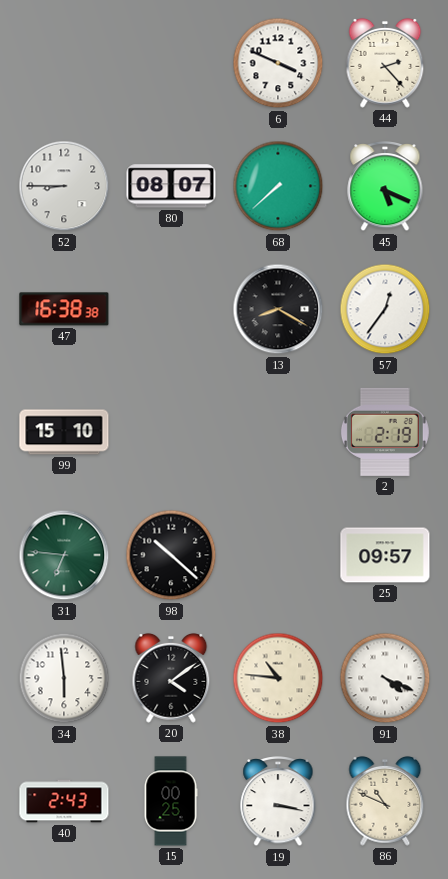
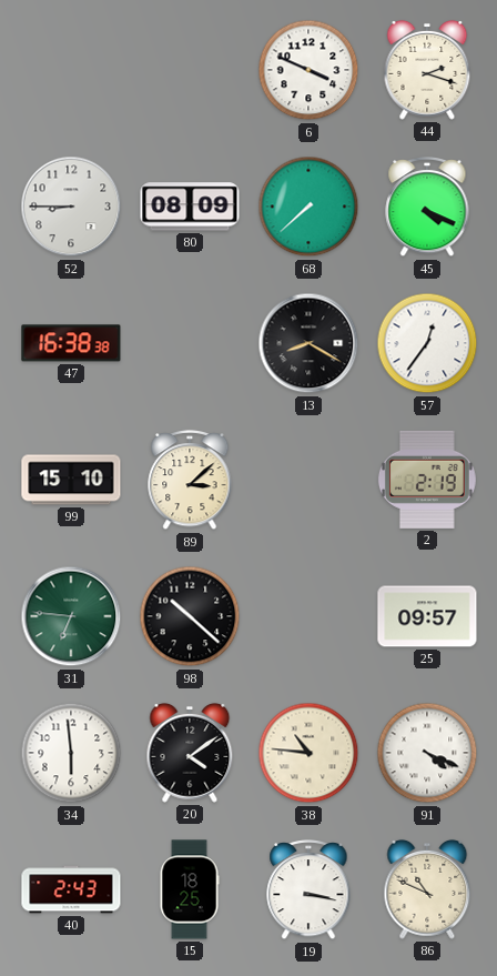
44: 2:23 -> 2:18 (427, 70)
80: 08:07 -> 08:09 (190, 207)
45: 5:19 -> 4:19 (427, 207)
89: none -> 3:08 (190, 480)
15: 00:25 -> 18:25 (190, 889)
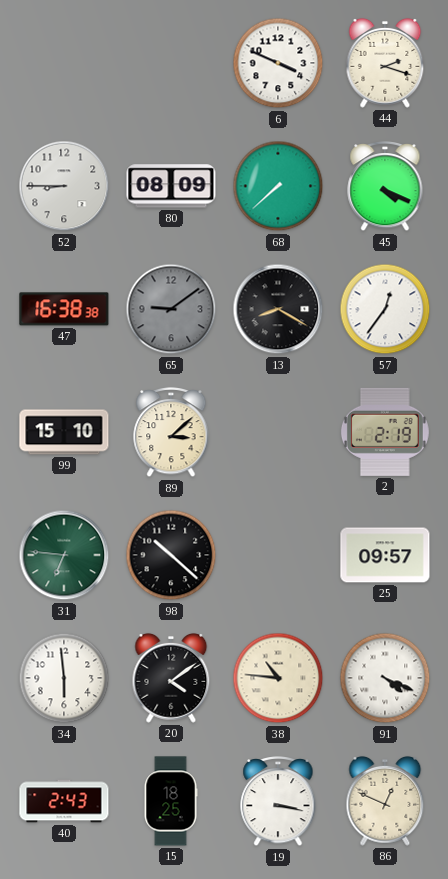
65: none -> 9:09 (171, 309)
86: 10:49 -> 12:49 (385, 801)
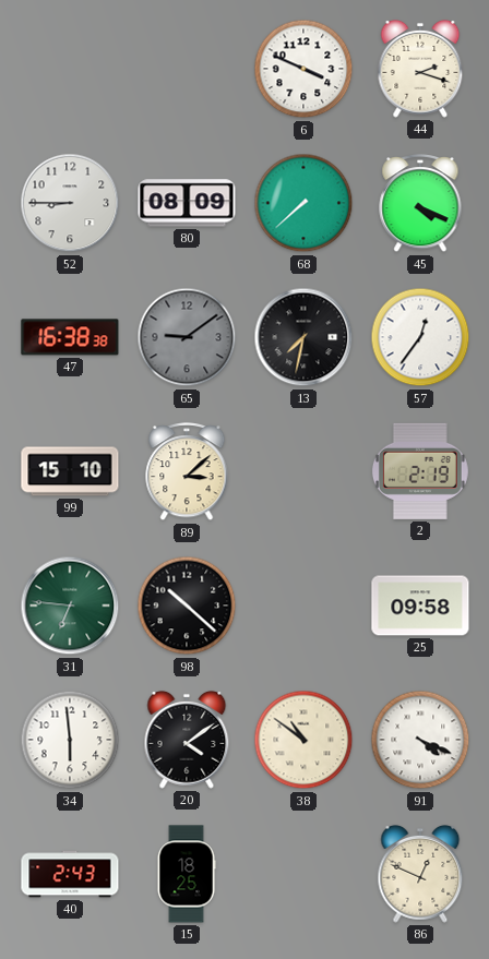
13: 8:20 -> 7:32 (303, 337)
25: 09:57 -> 09:58 (420, 606)
38: 10:46 -> 10:51 (303, 740)
19: 3:17 -> none (278, 801)
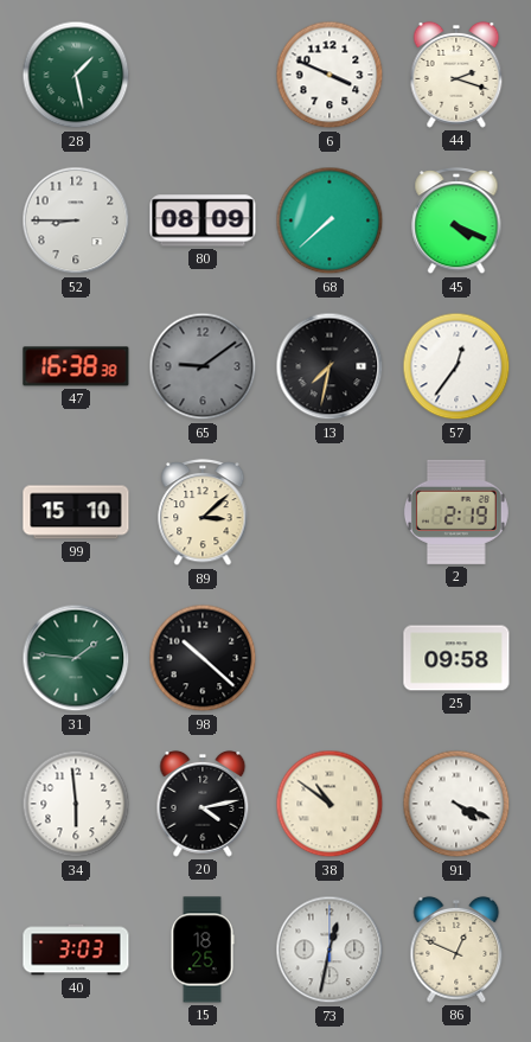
28: none -> 1:28 (76, 75)
31: 6:46 -> 1:46 (76, 658)
20: 4:09 -> 4:13 (203, 804)
40: 2:43 -> 3:03 (76, 950)
73: none -> 12:32 (330, 950)
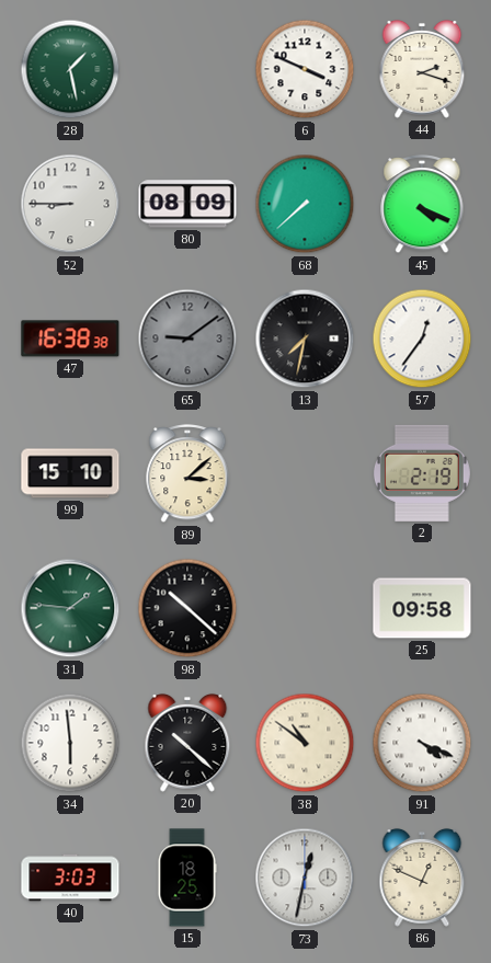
20: 4:13 -> 10:22 (187, 743)
